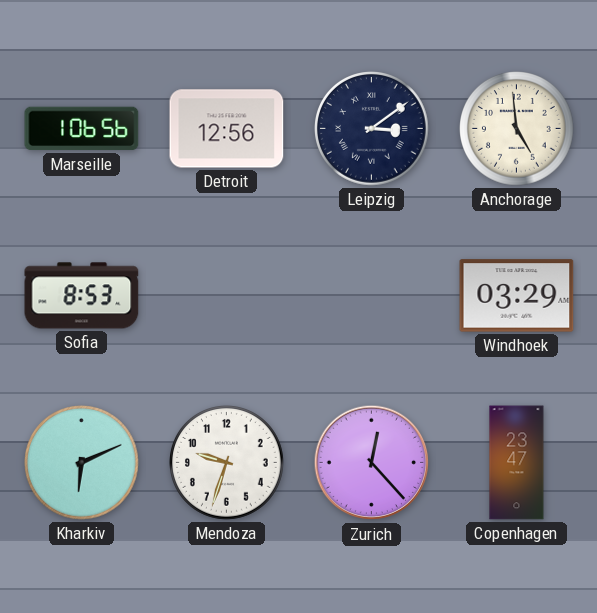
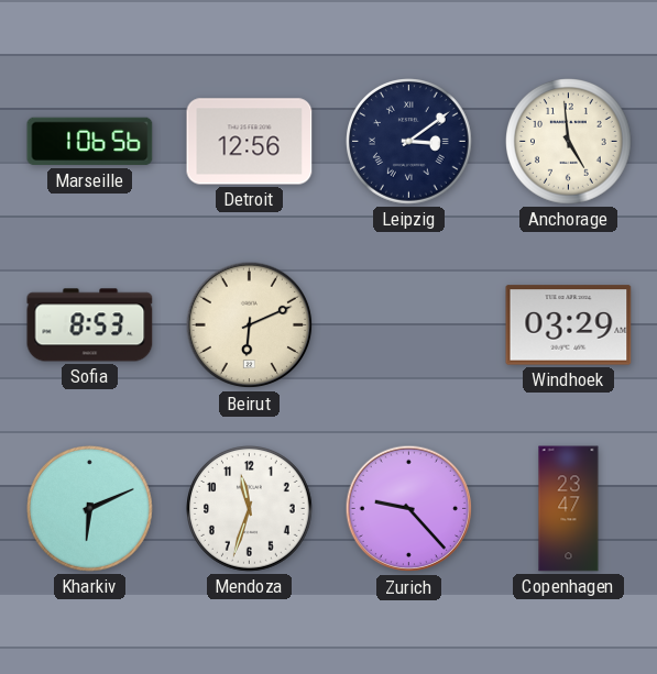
Beirut: none -> 6:11 (250, 325)
Mendoza: 9:33 -> 11:33 (250, 509)
Zurich: 12:23 -> 9:23 (409, 509)
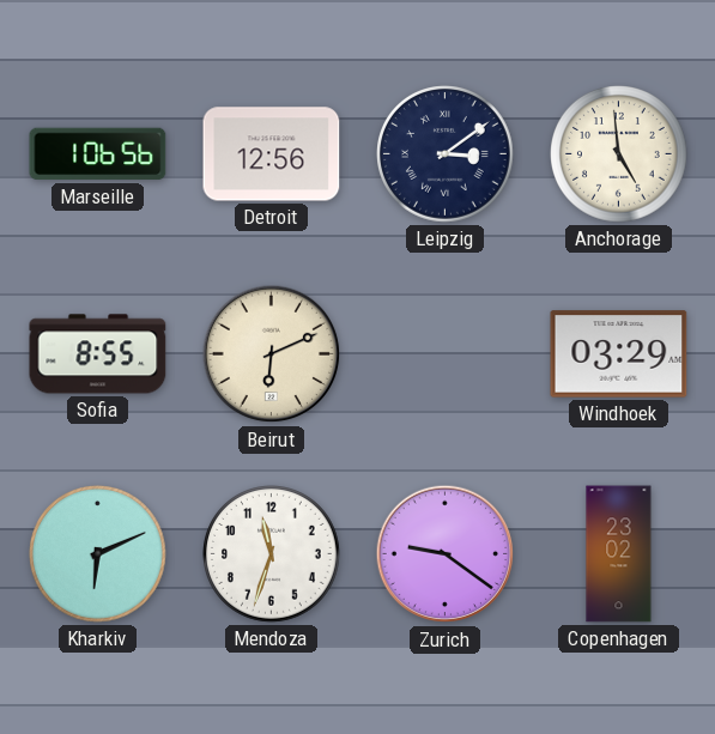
Sofia: 8:53 -> 8:55 (98, 354)
Zurich: 9:23 -> 9:21 (446, 554)
Copenhagen: 23:47 -> 23:02 (619, 554)
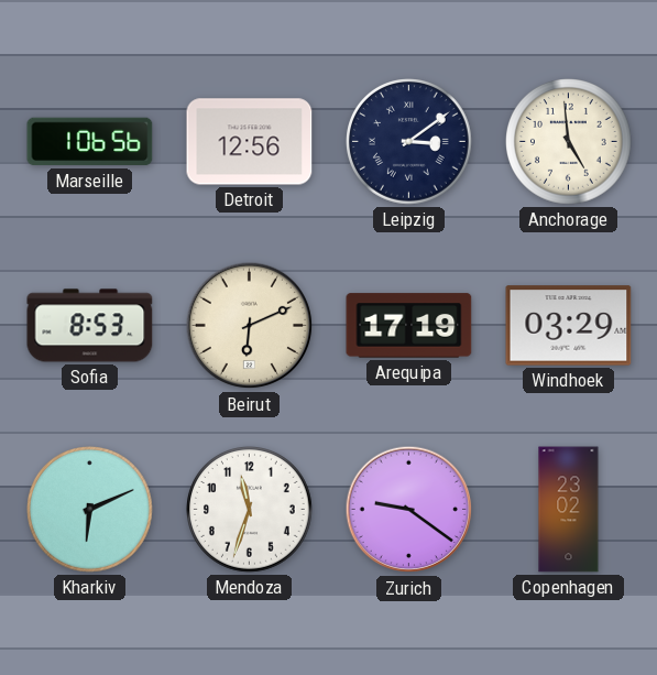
Sofia: 8:55 -> 8:53 (90, 326)
Arequipa: none -> 17:19 (409, 326)
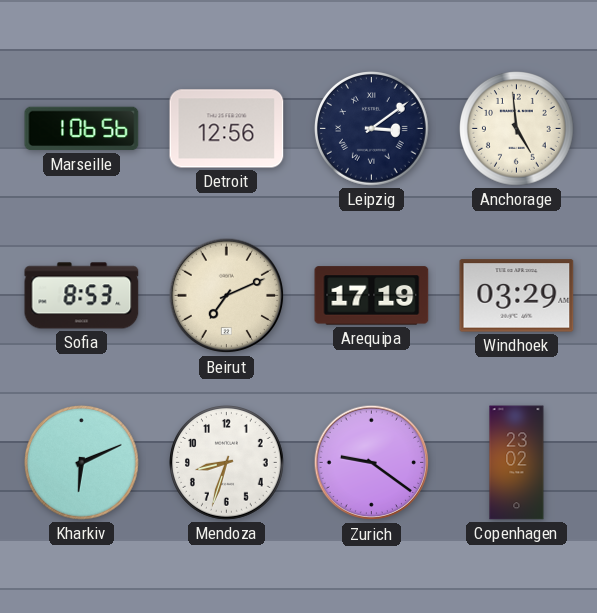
Beirut: 6:11 -> 7:11 (227, 296)
Mendoza: 11:33 -> 8:33 (227, 463)
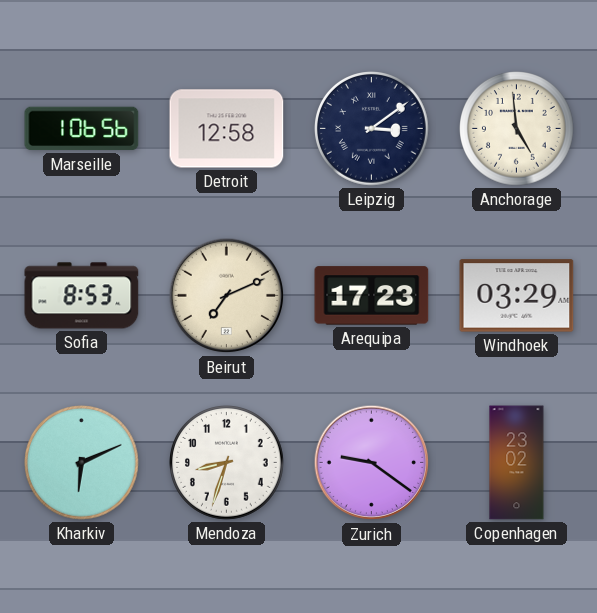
Detroit: 12:56 -> 12:58 (227, 129)
Arequipa: 17:19 -> 17:23 (372, 296)
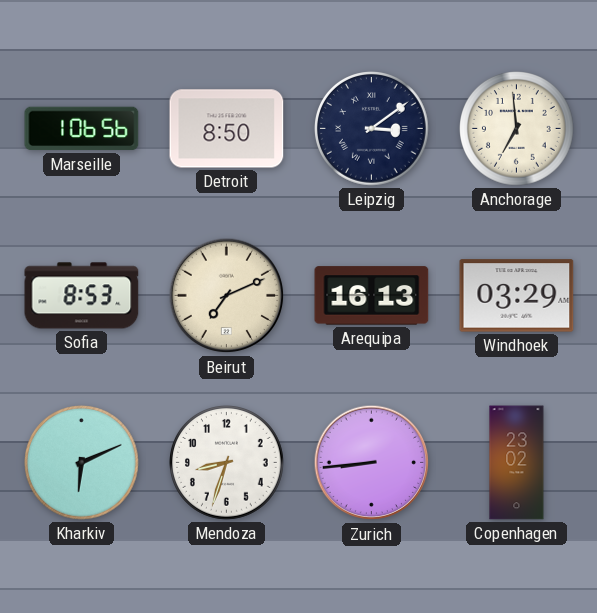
Detroit: 12:58 -> 8:50 (227, 129)
Anchorage: 4:59 -> 6:59 (517, 129)
Arequipa: 17:23 -> 16:13 (372, 296)
Zurich: 9:21 -> 8:44 (372, 463)
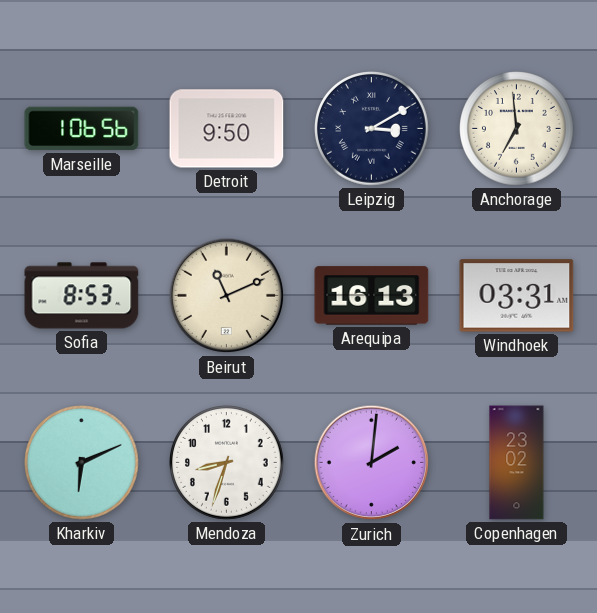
Detroit: 8:50 -> 9:50 (227, 129)
Leipzig: 3:09 -> 3:10 (372, 129)
Beirut: 7:11 -> 11:11 (227, 296)
Windhoek: 03:29 -> 03:31 (517, 296)
Zurich: 8:44 -> 2:01 (372, 463)
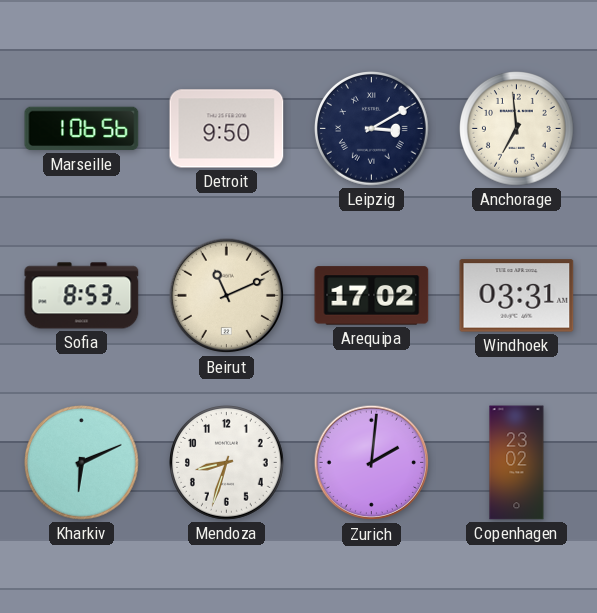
Arequipa: 16:13 -> 17:02 (372, 296)
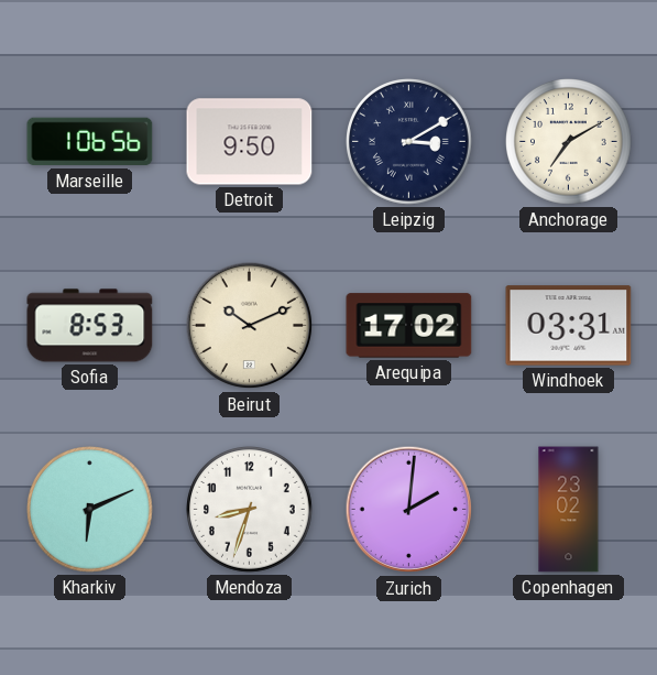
Anchorage: 6:59 -> 7:10 (569, 142)
Beirut: 11:11 -> 10:11 (250, 326)
